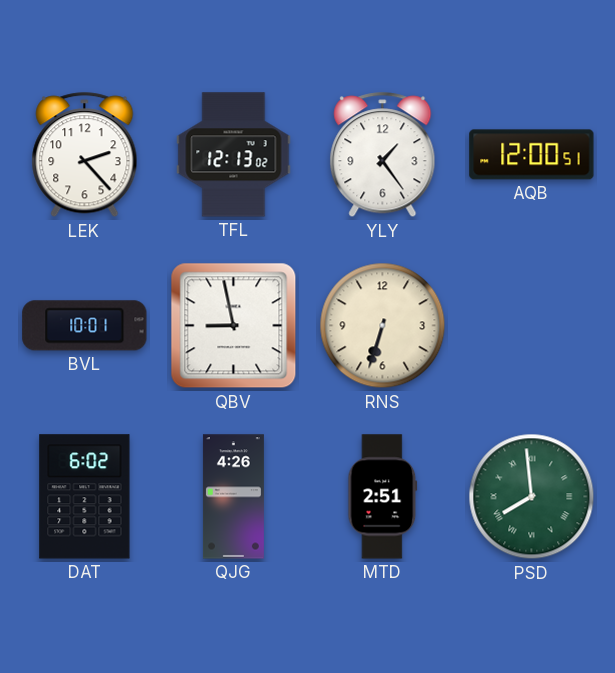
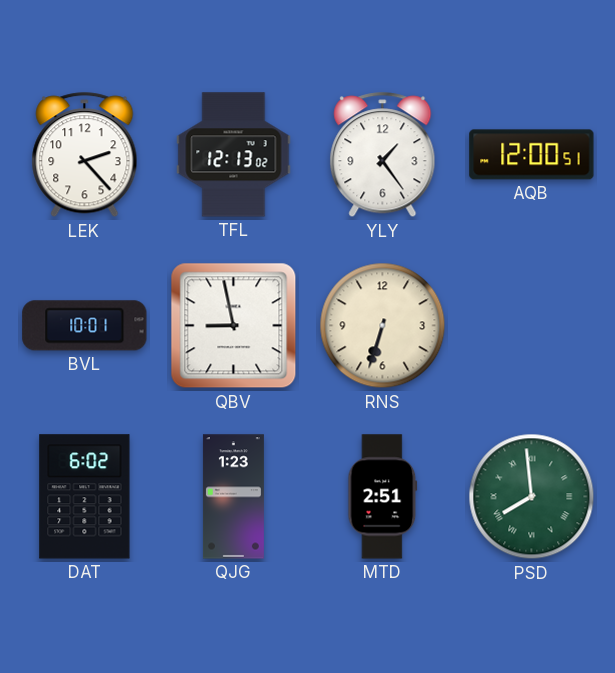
QJG: 4:26 -> 1:23 (233, 497)
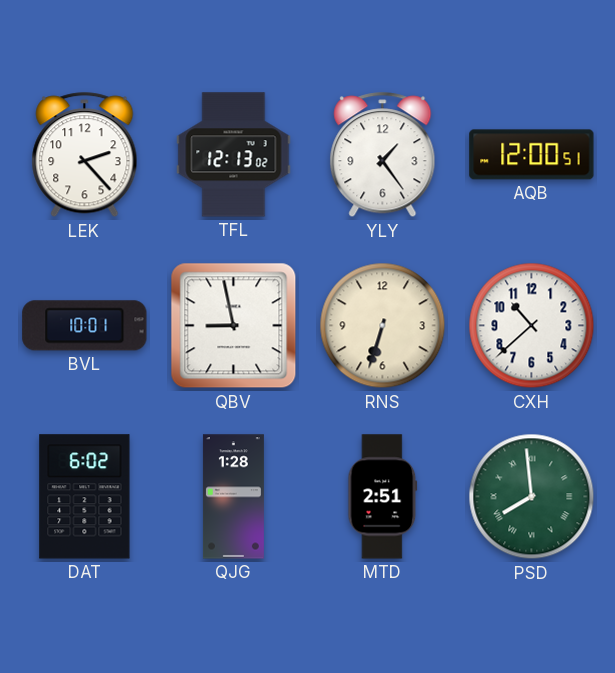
CXH: none -> 10:38 (532, 326)
QJG: 1:23 -> 1:28 (233, 497)
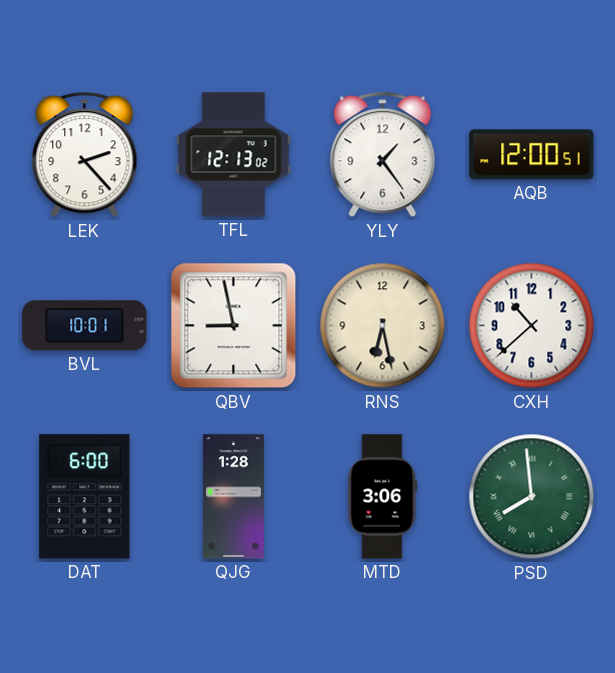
RNS: 6:33 -> 6:28 (383, 326)
DAT: 6:02 -> 6:00 (85, 497)
MTD: 2:51 -> 3:06 (383, 497)
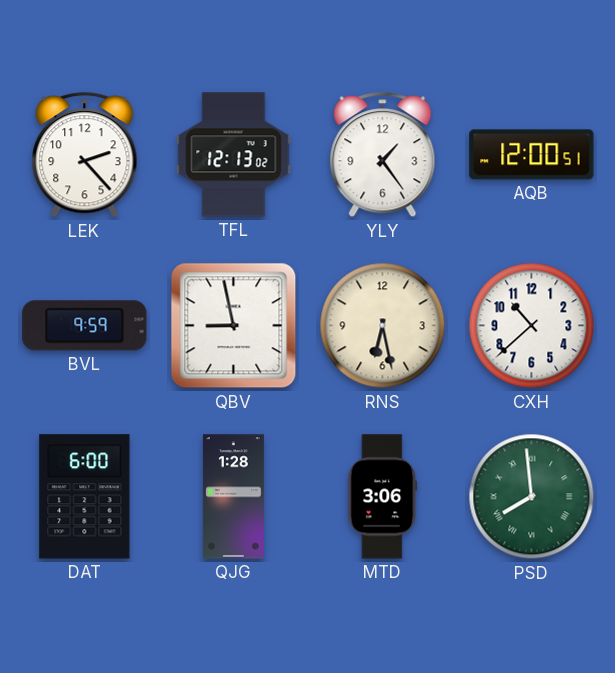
BVL: 10:01 -> 9:59 (85, 326)
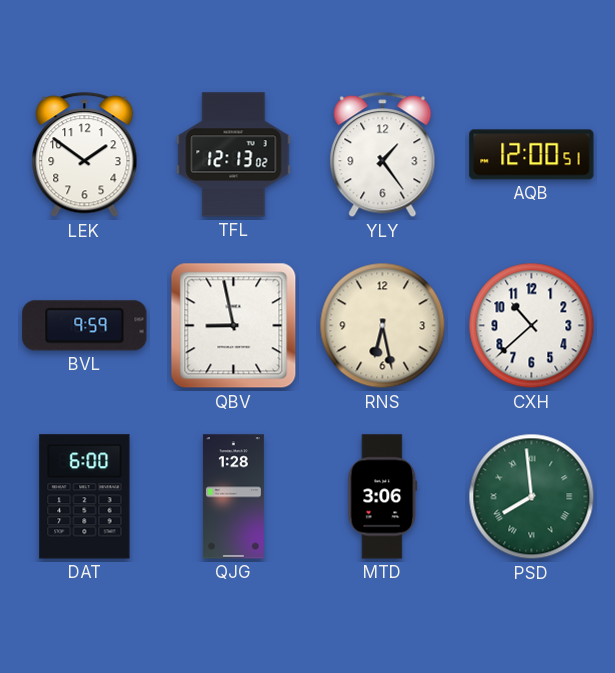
LEK: 2:23 -> 1:51 (85, 155)
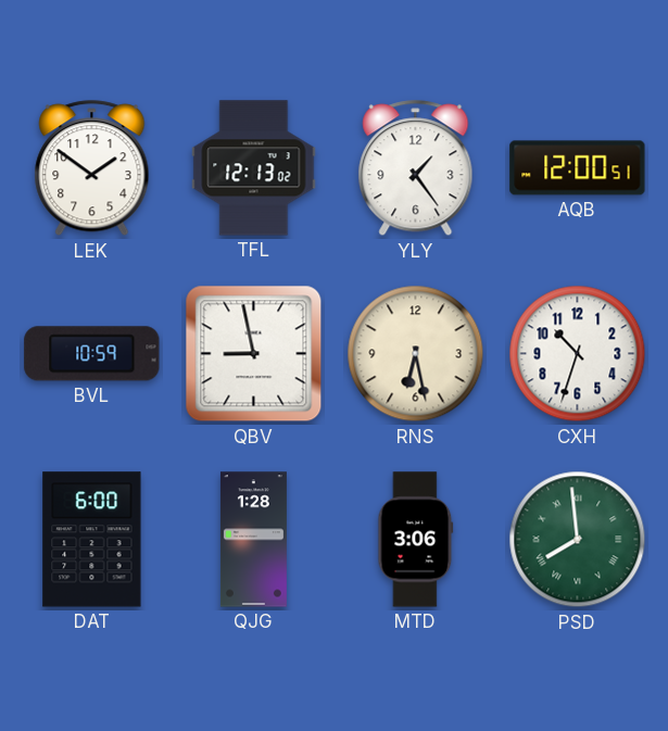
BVL: 9:59 -> 10:59 (92, 354)
CXH: 10:38 -> 10:33 (578, 354)
